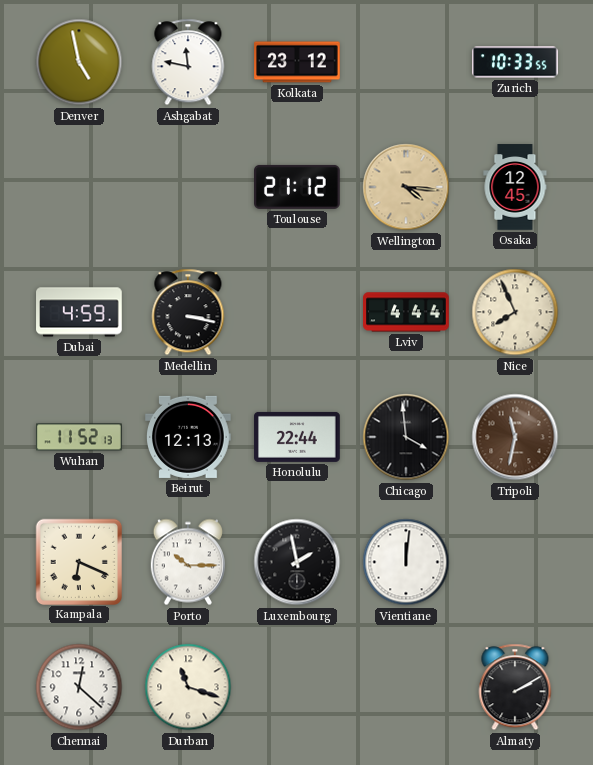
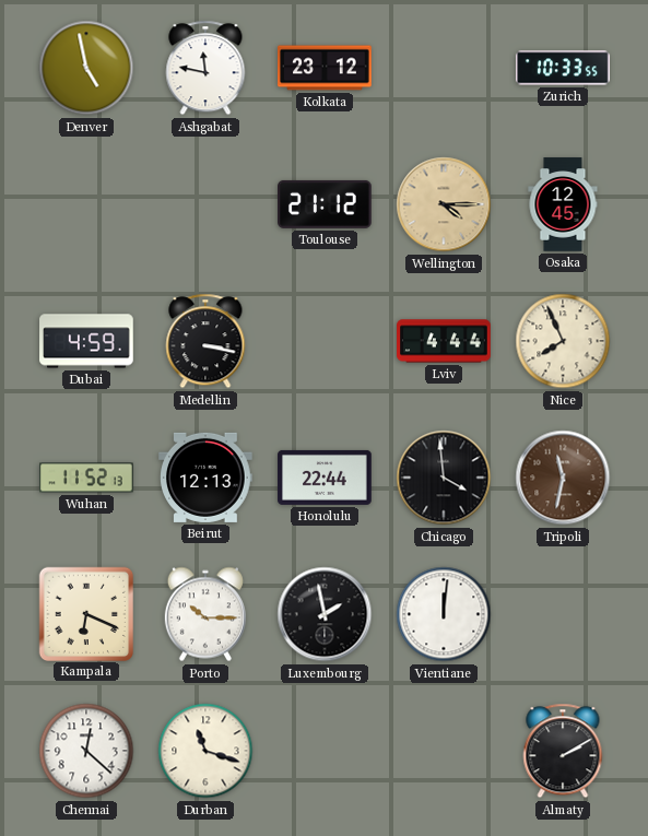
Wellington: 4:16 -> 4:15 (444, 204)
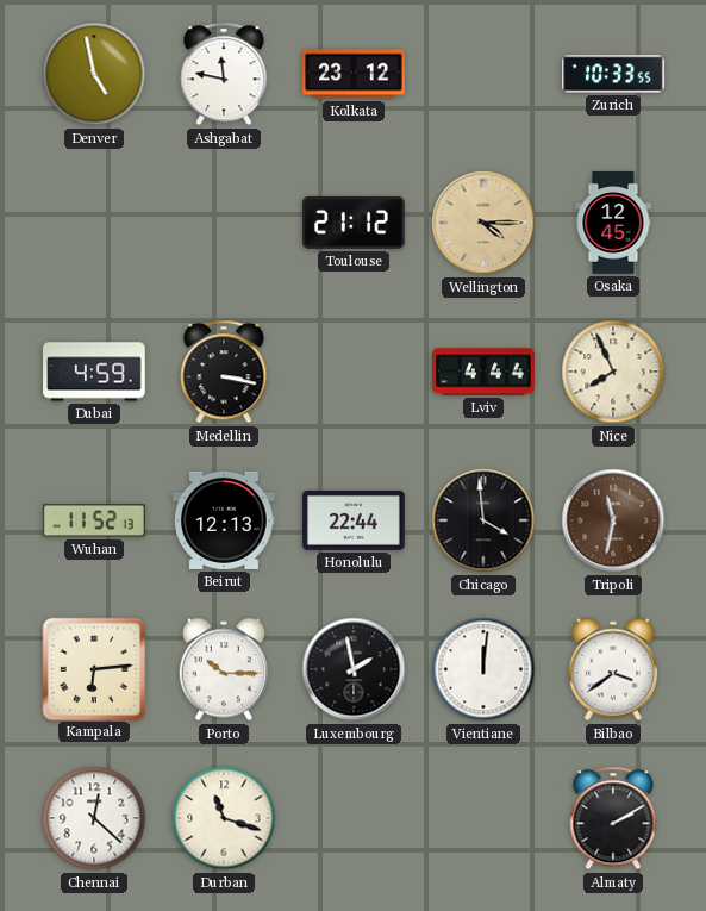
Kampala: 6:19 -> 6:14 (93, 668)
Bilbao: none -> 3:39 (613, 669)
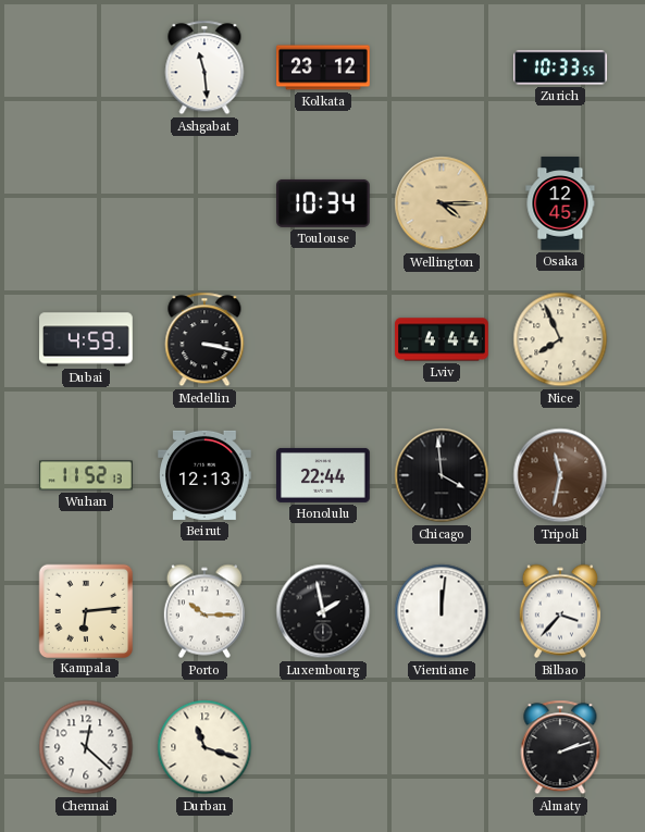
Denver: 4:58 -> none (94, 74)
Ashgabat: 11:47 -> 11:29 (204, 67)
Toulouse: 21:12 -> 10:34 (323, 203)
Bilbao: 3:39 -> 3:37 (560, 611)
Almaty: 2:10 -> 2:12 (560, 747)
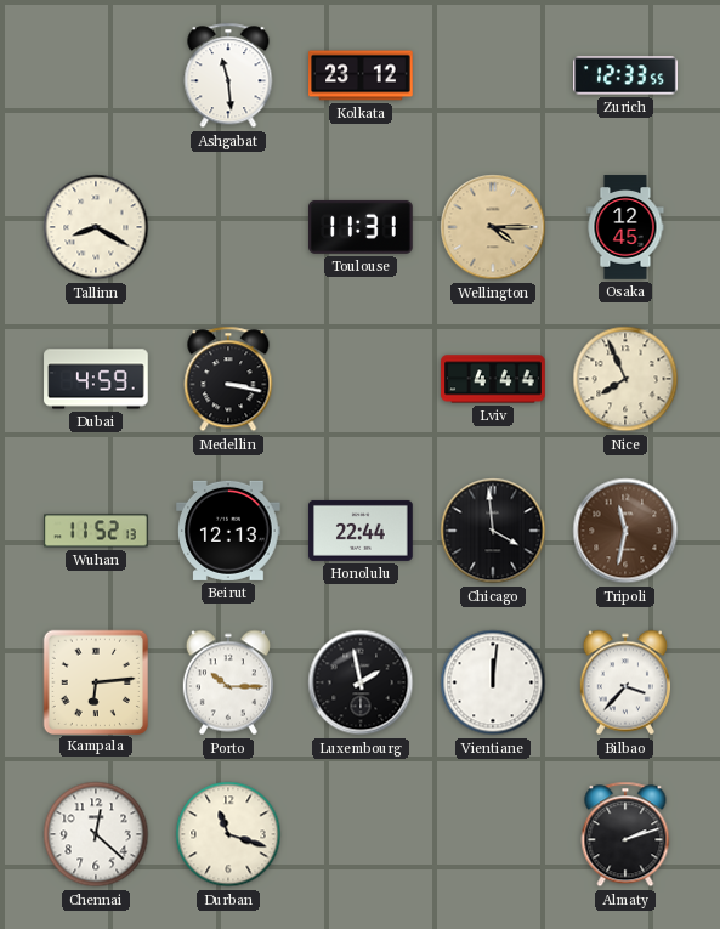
Zurich: 10:33 -> 12:33 (625, 75)
Tallinn: none -> 8:20 (96, 227)
Toulouse: 10:34 -> 11:31 (361, 227)
